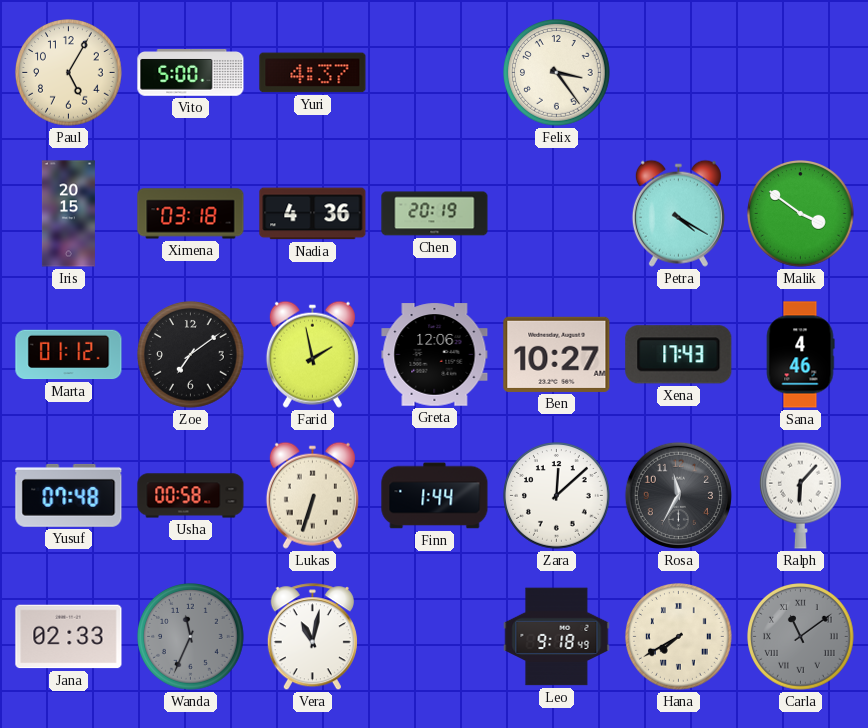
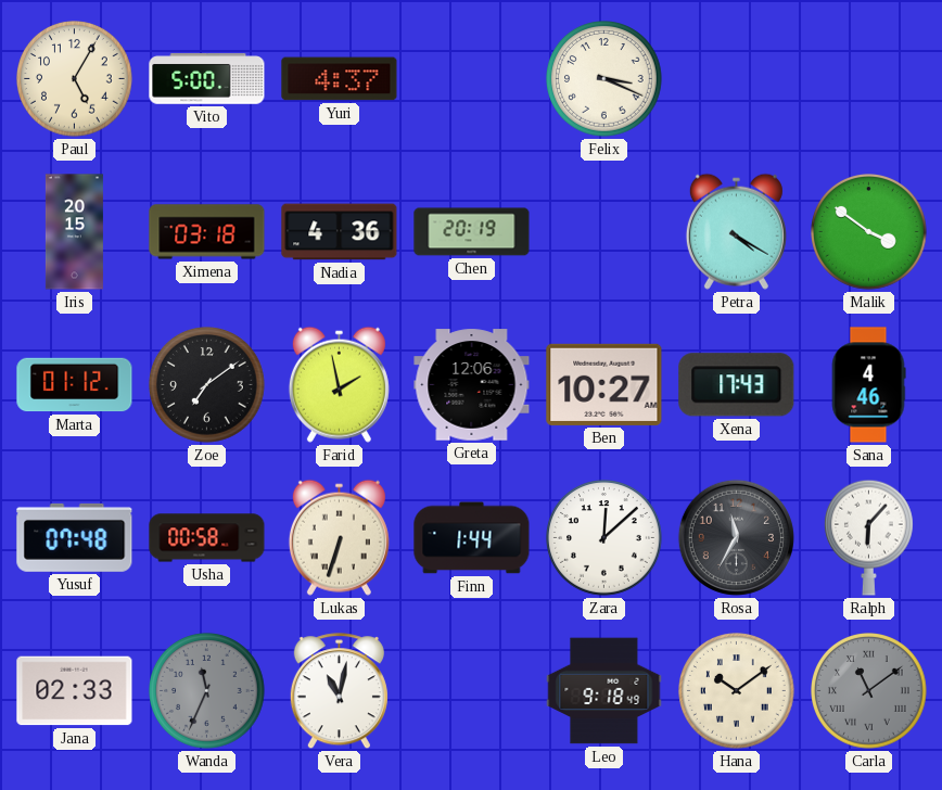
Felix: 3:24 -> 3:19 (604, 79)
Hana: 7:40 -> 10:09 (737, 691)
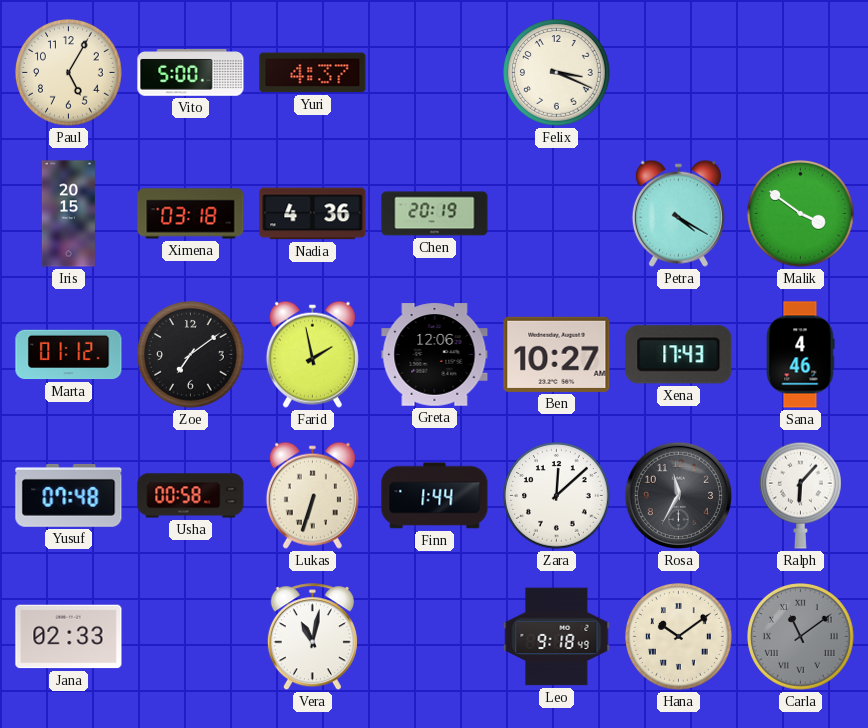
Wanda: 11:34 -> none (207, 691)
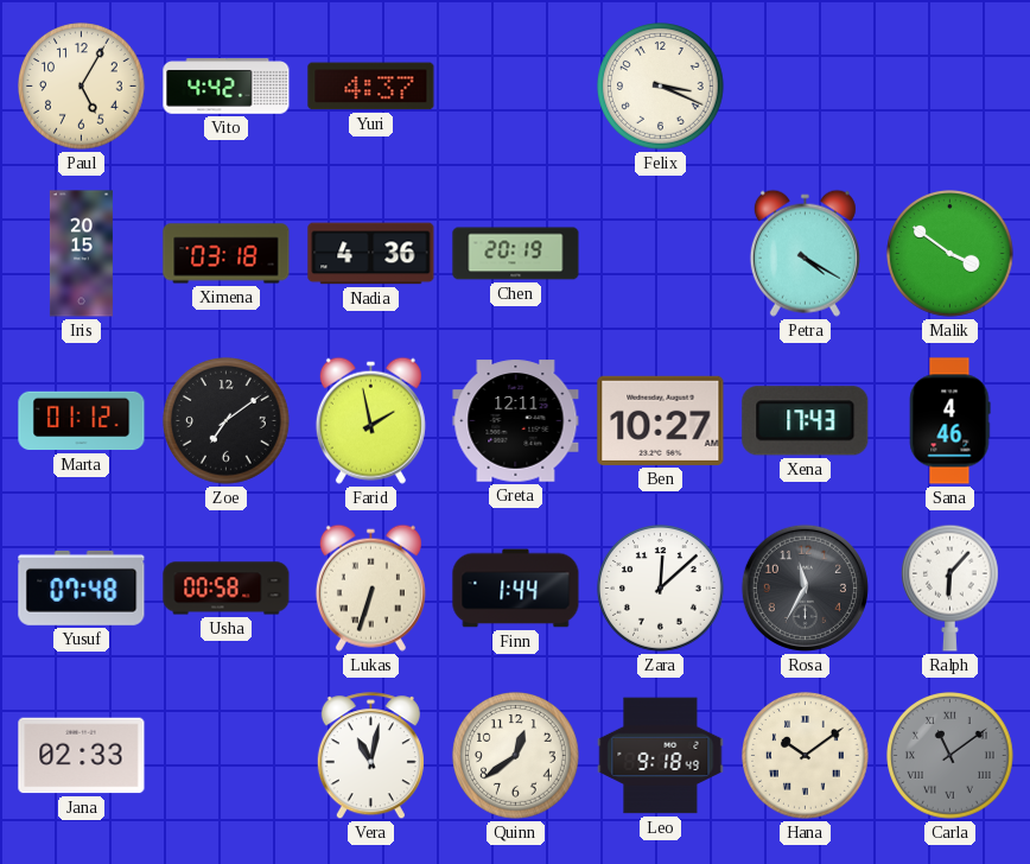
Vito: 5:00 -> 4:42 (227, 87)
Greta: 12:06 -> 12:11 (516, 421)
Quinn: none -> 12:39 (516, 756)
